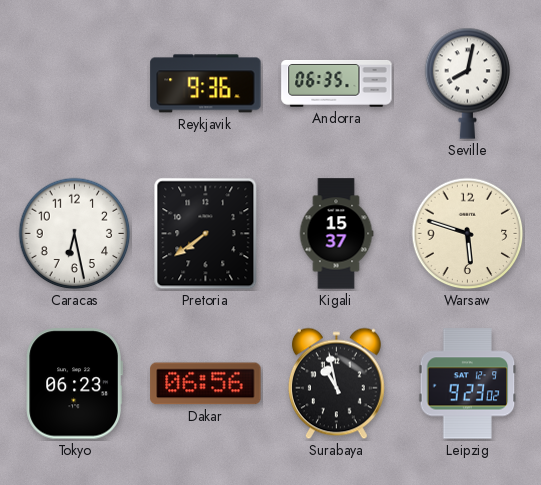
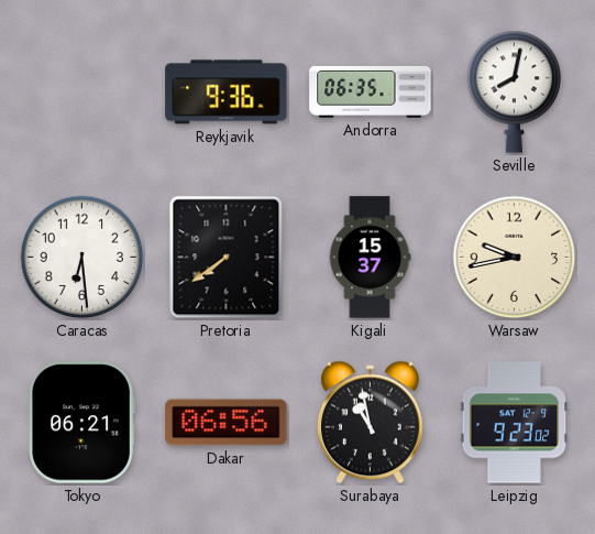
Caracas: 6:28 -> 6:29 (82, 258)
Warsaw: 5:48 -> 9:43 (515, 258)
Tokyo: 06:23 -> 06:21 (81, 423)
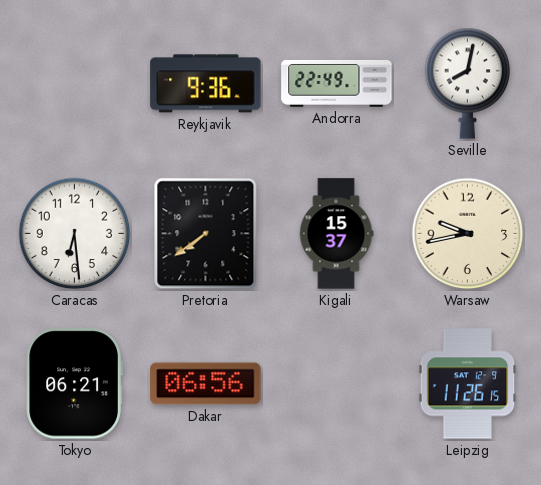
Andorra: 06:35 -> 22:49 (337, 84)
Surabaya: 10:58 -> none (370, 423)
Leipzig: 9:23 -> 11:26 (468, 384)
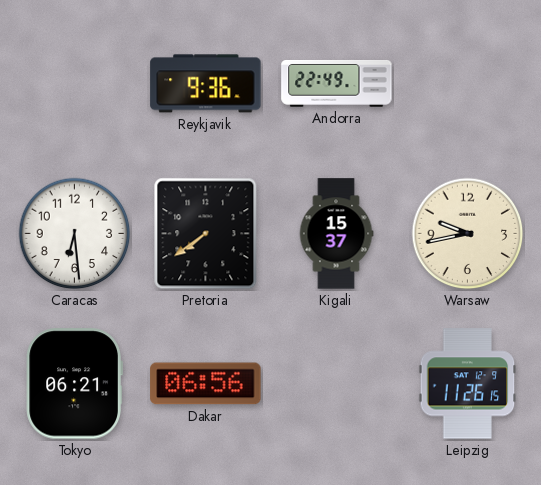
Seville: 8:02 -> none (468, 83)
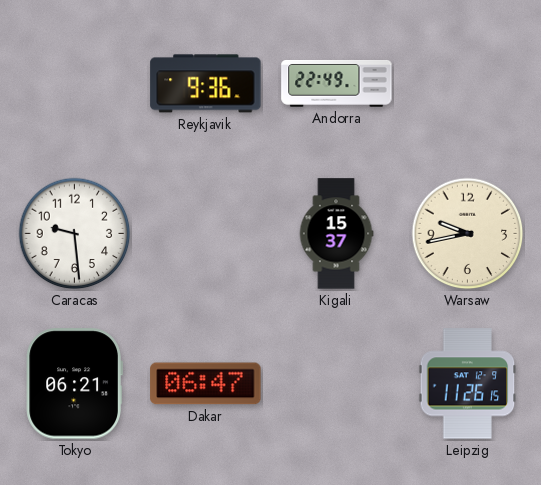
Caracas: 6:29 -> 9:29 (75, 234)
Pretoria: 7:39 -> none (206, 234)
Dakar: 06:56 -> 06:47 (206, 384)
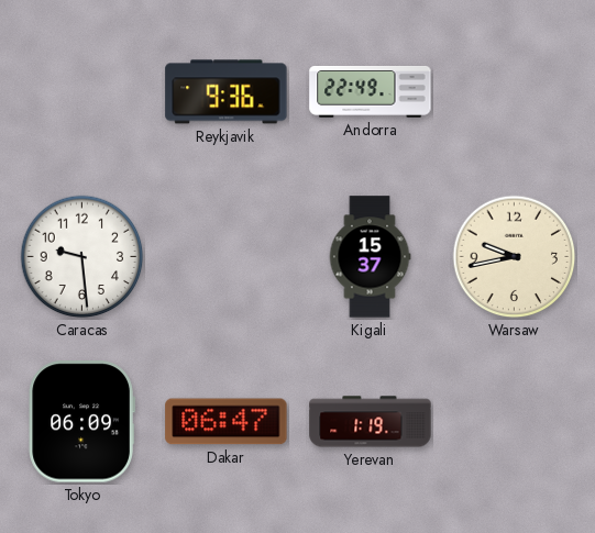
Tokyo: 06:21 -> 06:09 (81, 422)
Yerevan: none -> 1:19 (371, 422)
Leipzig: 11:26 -> none (468, 384)
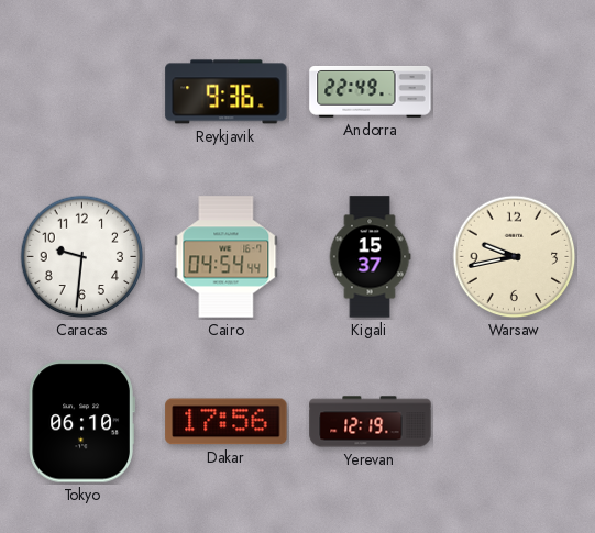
Caracas: 9:29 -> 9:31 (82, 257)
Cairo: none -> 04:54 (227, 257)
Tokyo: 06:09 -> 06:10 (81, 422)
Dakar: 06:47 -> 17:56 (227, 422)
Yerevan: 1:19 -> 12:19 (371, 422)
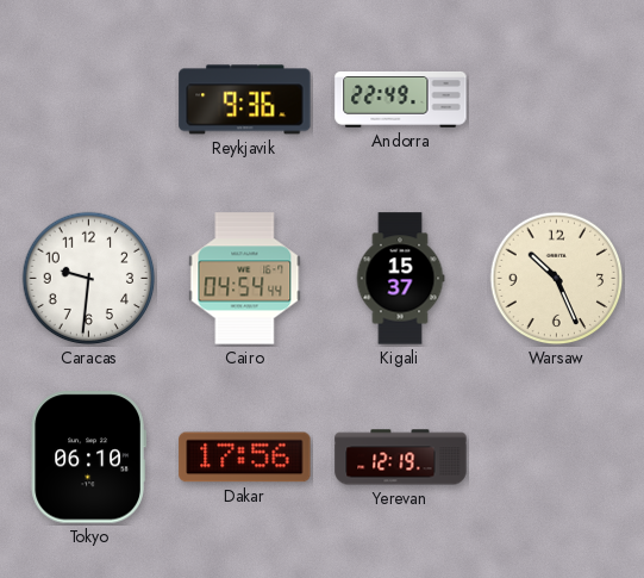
Warsaw: 9:43 -> 10:26 (557, 279)
